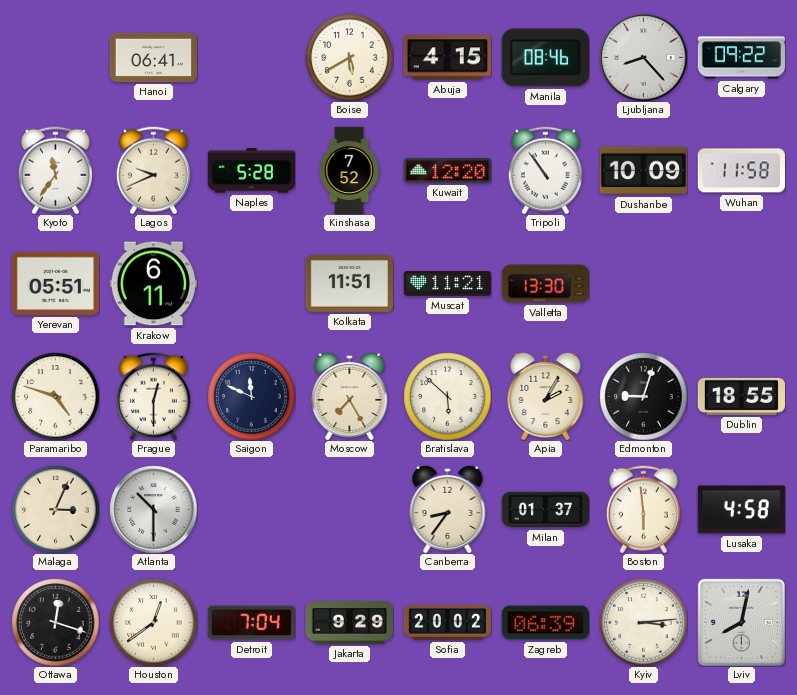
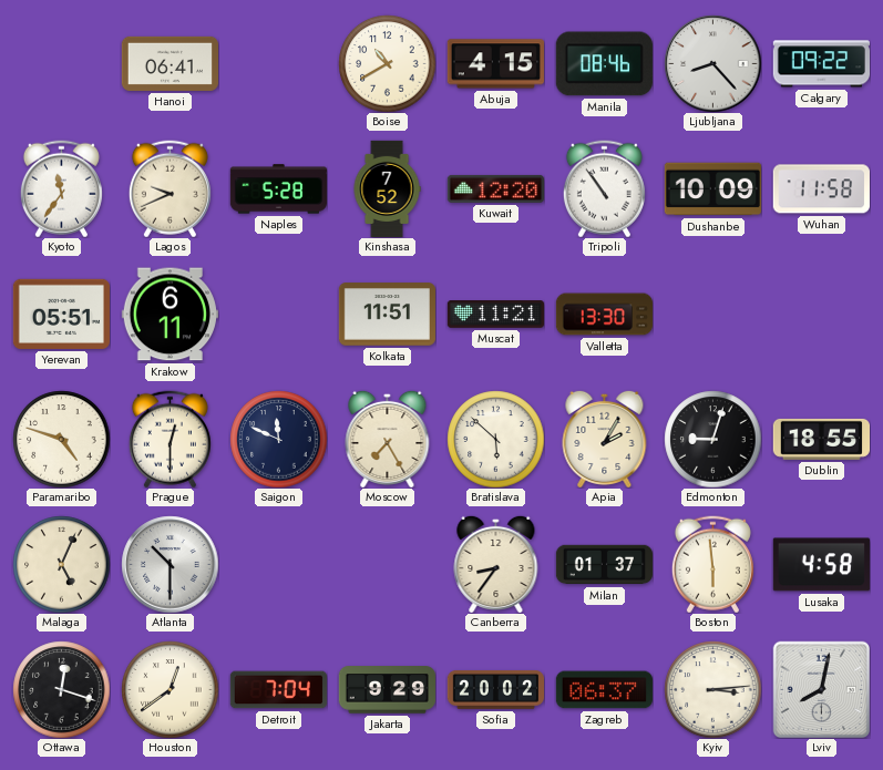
Boise: 5:40 -> 10:40 (387, 63)
Malaga: 3:04 -> 5:04 (61, 564)
Zagreb: 06:39 -> 06:37 (604, 690)
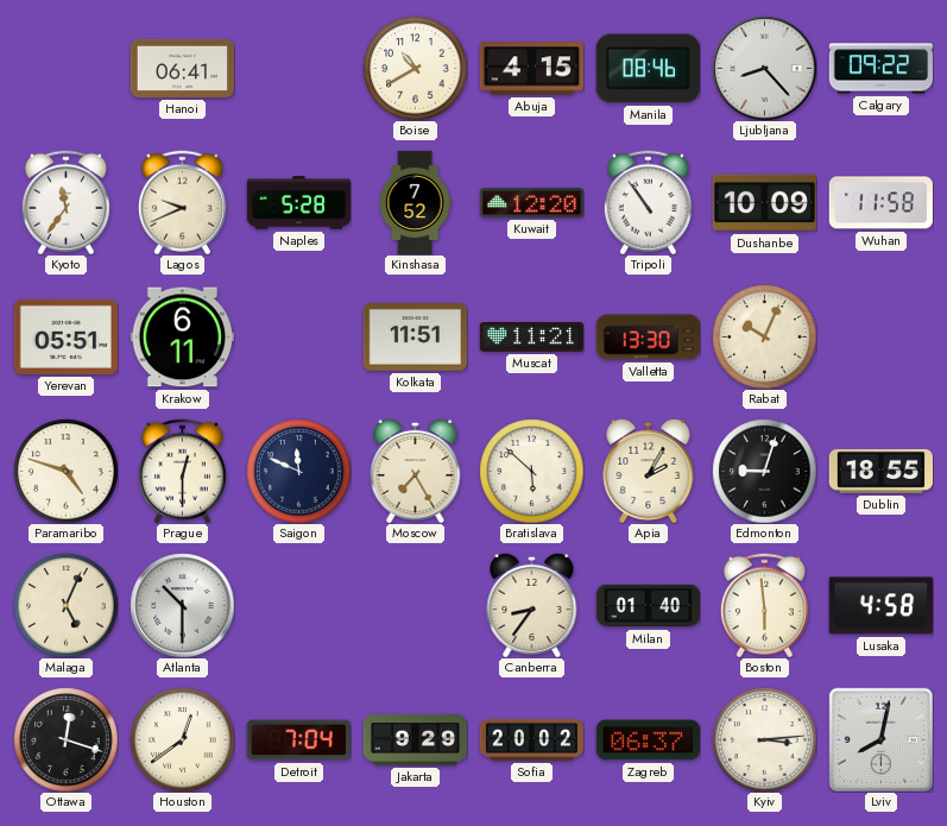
Rabat: none -> 10:04 (764, 336)
Milan: 01:37 -> 01:40 (648, 606)
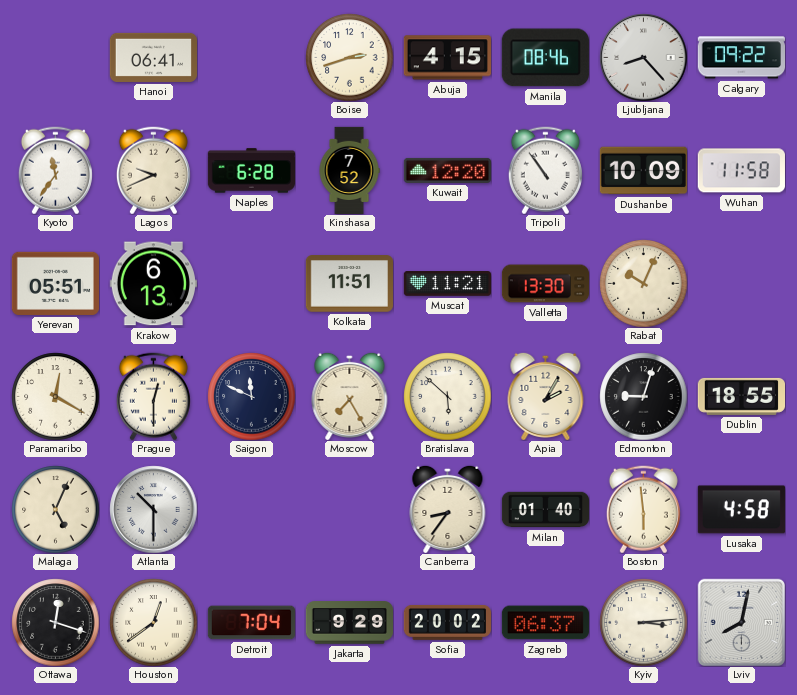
Boise: 10:40 -> 2:42 (349, 57)
Naples: 5:28 -> 6:28 (251, 171)
Krakow: 6:11 -> 6:13 (153, 284)
Paramaribo: 4:48 -> 12:20 (55, 396)
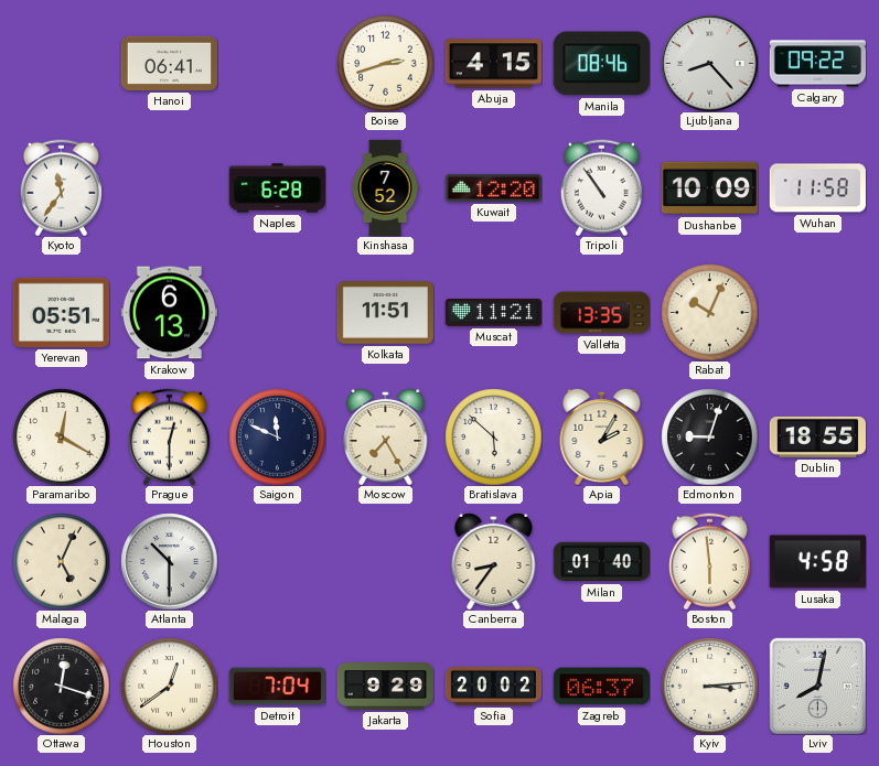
Lagos: 9:41 -> none (153, 170)
Valletta: 13:30 -> 13:35 (601, 313)
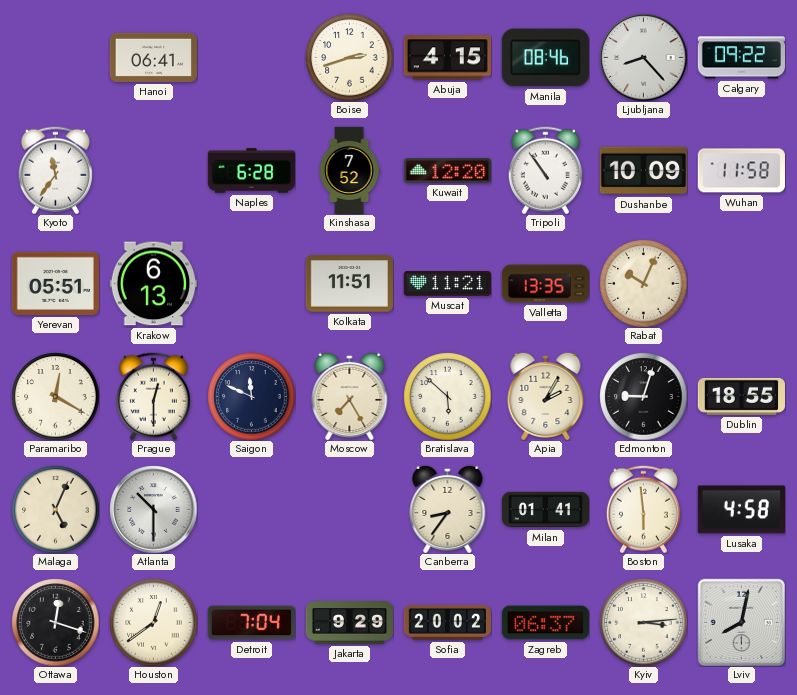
Milan: 01:40 -> 01:41 (545, 510)
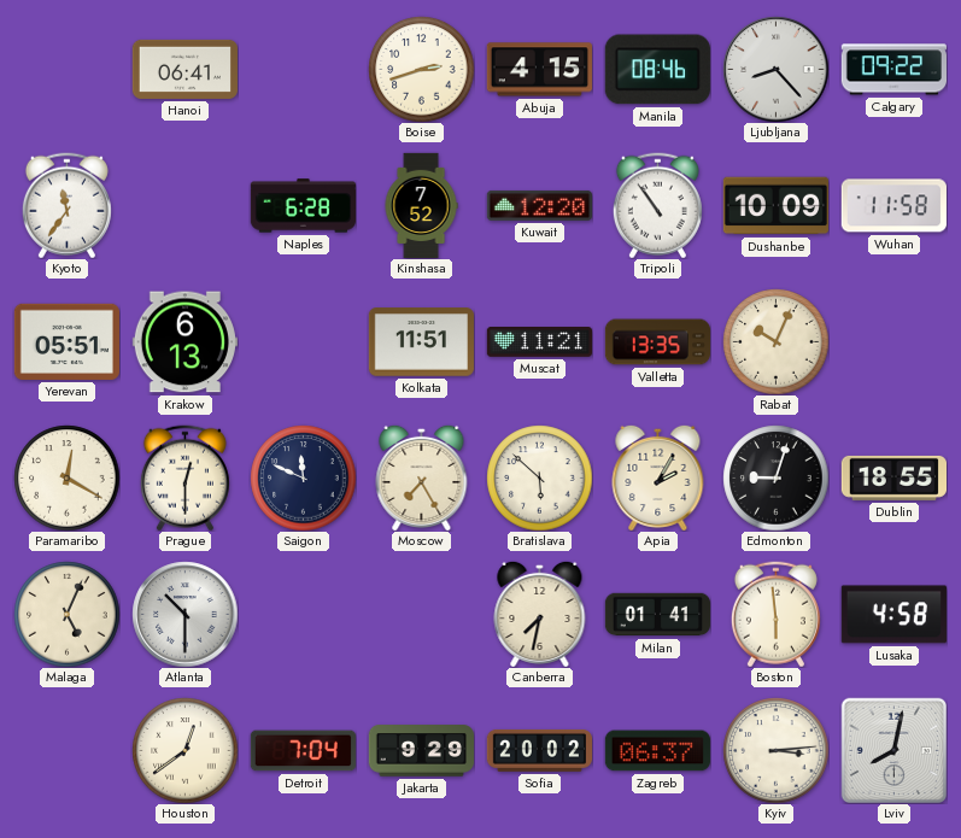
Canberra: 8:36 -> 7:32 (540, 614)
Ottawa: 12:18 -> none (55, 622)
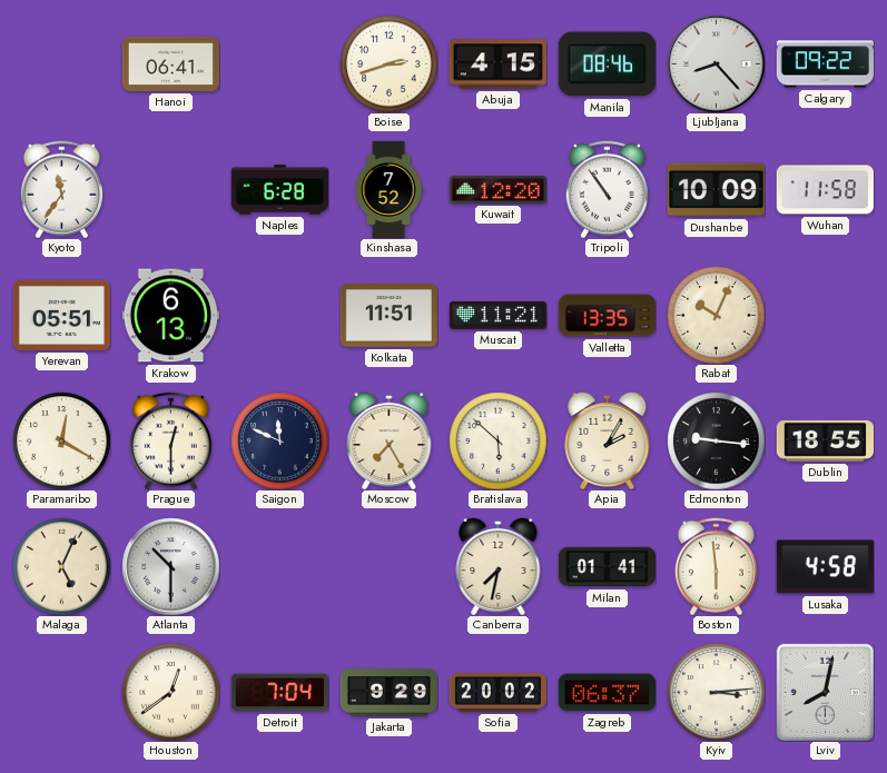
Edmonton: 9:03 -> 9:16 (716, 440)
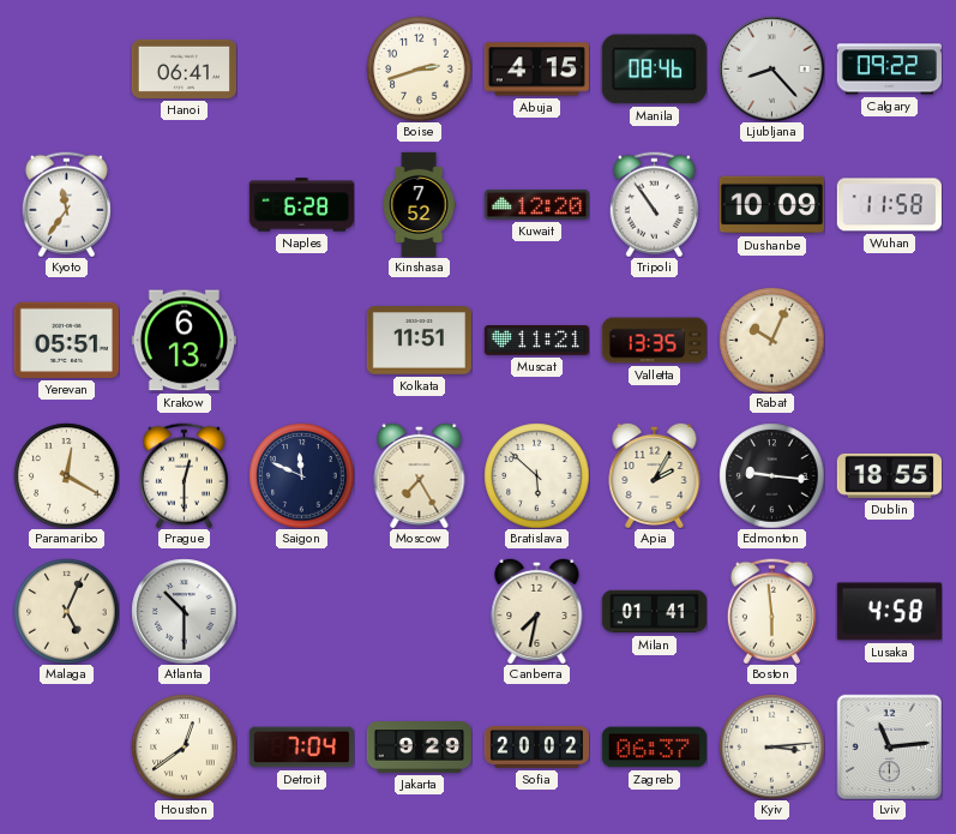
Lviv: 8:02 -> 11:14 (889, 746)
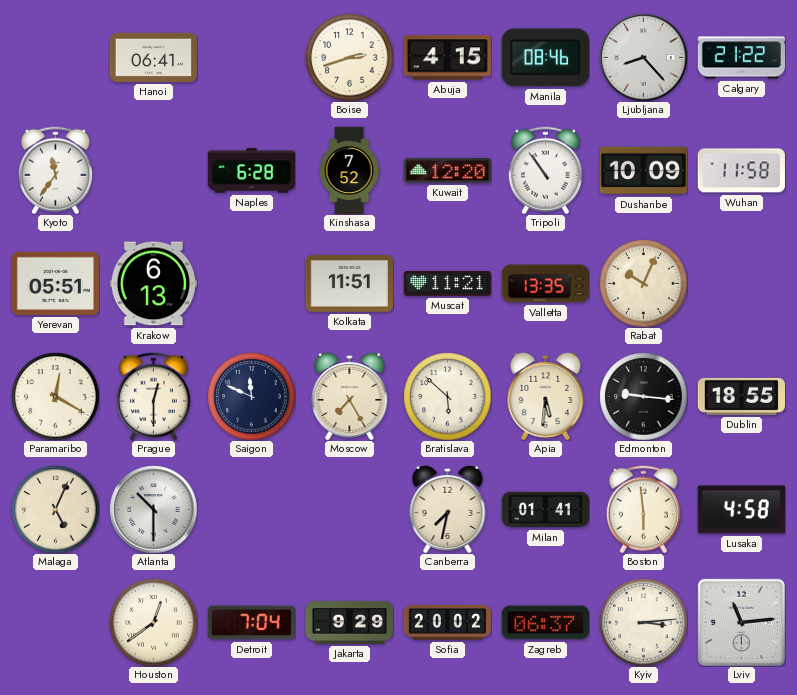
Calgary: 09:22 -> 21:22 (741, 58)
Apia: 2:05 -> 5:31 (546, 396)
